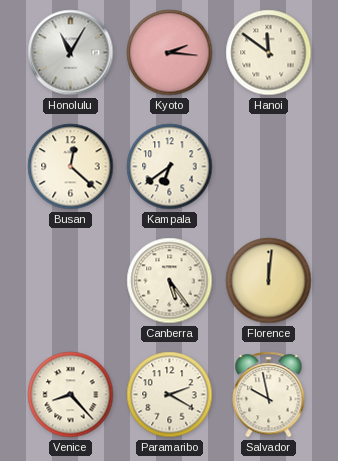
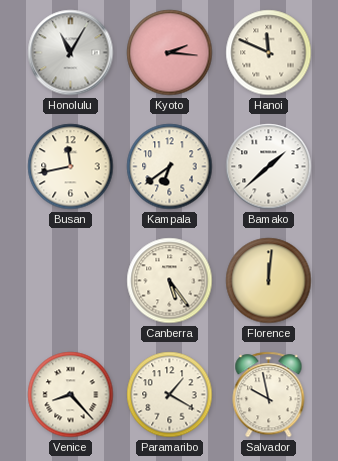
Hanoi: 11:51 -> 11:49 (269, 53)
Busan: 12:22 -> 11:43 (71, 167)
Bamako: none -> 1:38 (269, 167)
Paramaribo: 2:20 -> 1:20 (170, 395)
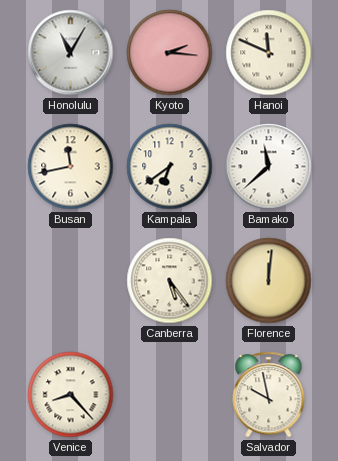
Bamako: 1:38 -> 11:38 (269, 167)
Paramaribo: 1:20 -> none (170, 395)
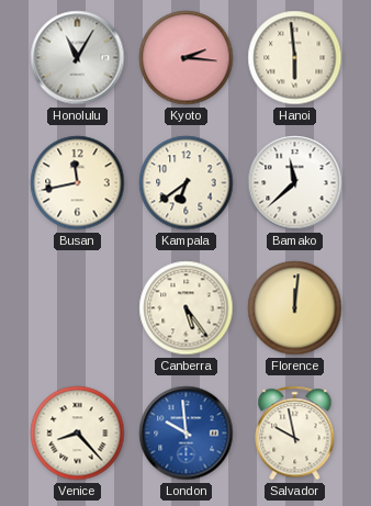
Hanoi: 11:49 -> 5:59 (295, 58)
London: none -> 9:59 (187, 434)
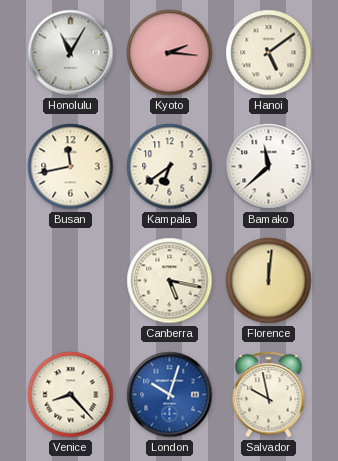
Hanoi: 5:59 -> 5:09 (269, 53)
Canberra: 5:24 -> 5:17 (170, 281)
London: 9:59 -> 10:03 (170, 395)
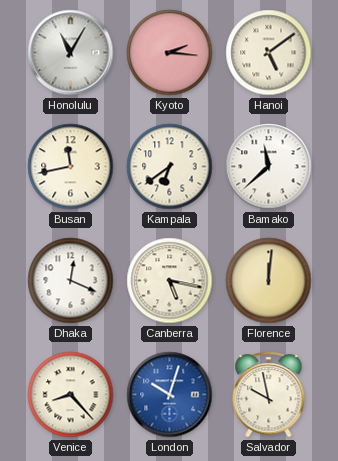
Dhaka: none -> 12:19 (71, 281)
